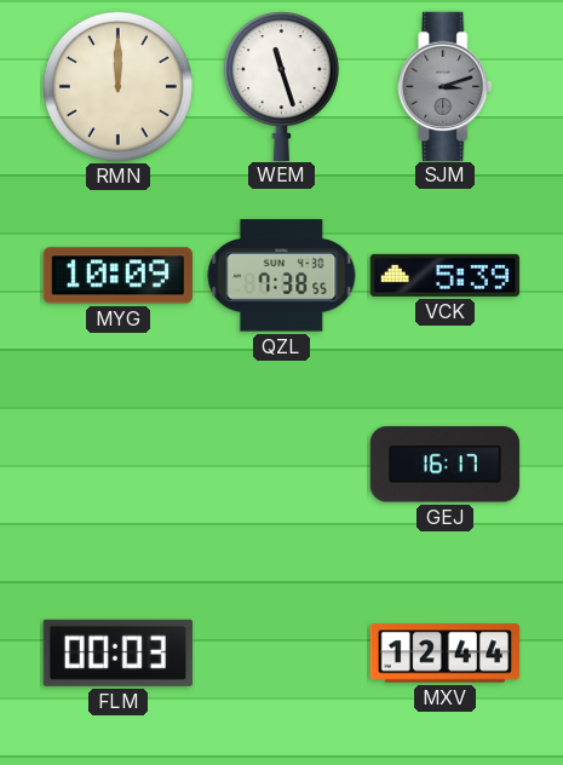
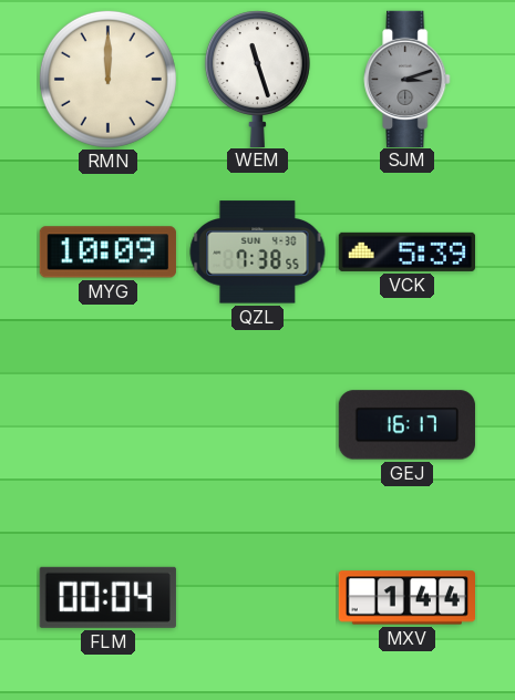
FLM: 00:03 -> 00:04 (107, 597)
MXV: 12:44 -> 1:44 (406, 598)
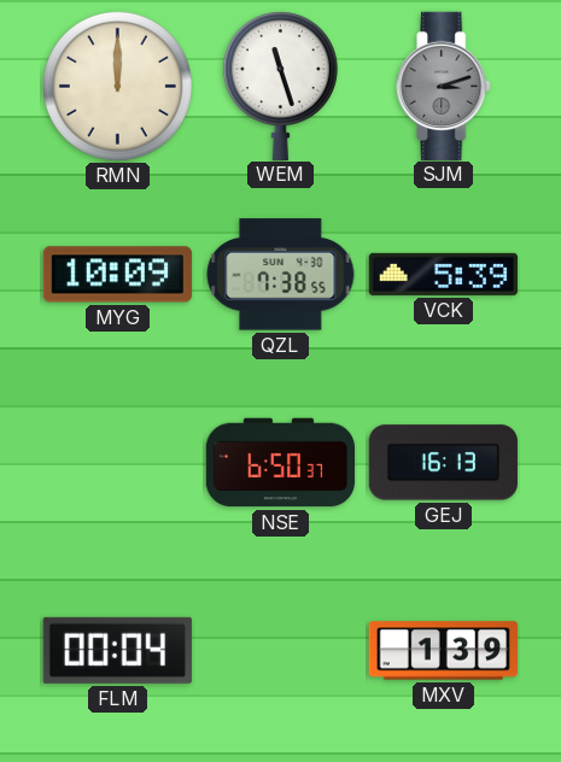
NSE: none -> 6:50 (280, 463)
GEJ: 16:17 -> 16:13 (443, 463)
MXV: 1:44 -> 1:39 (443, 651)
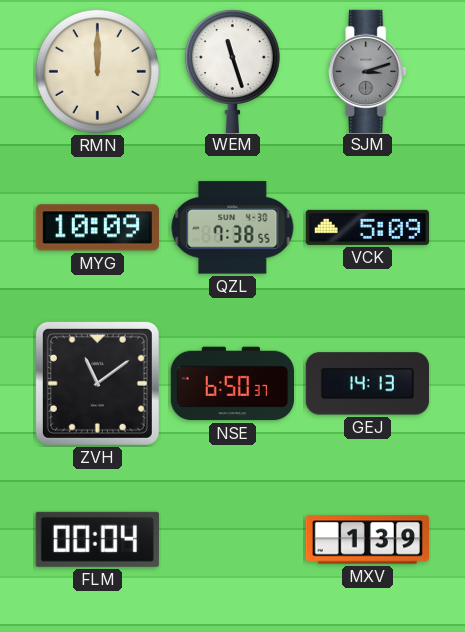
VCK: 5:39 -> 5:09 (367, 227)
ZVH: none -> 11:09 (97, 383)
GEJ: 16:13 -> 14:13 (367, 384)
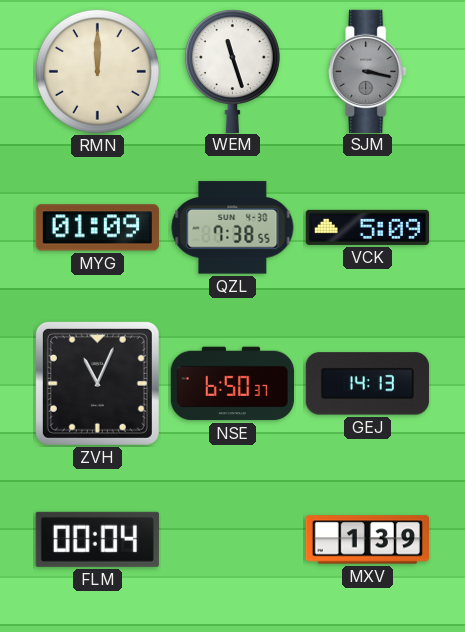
SJM: 3:12 -> 3:17 (368, 71)
MYG: 10:09 -> 01:09 (97, 228)
ZVH: 11:09 -> 11:04 (97, 383)
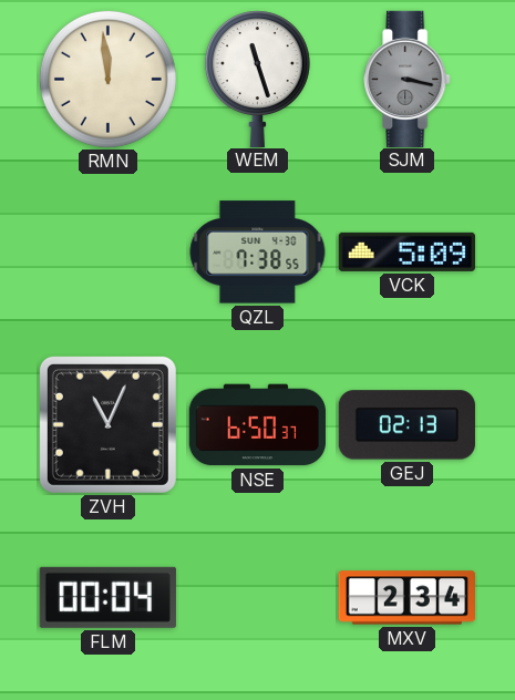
RMN: 12:00 -> 11:59 (107, 79)
MYG: 01:09 -> none (97, 228)
GEJ: 14:13 -> 02:13 (406, 425)
MXV: 1:39 -> 2:34 (406, 598)
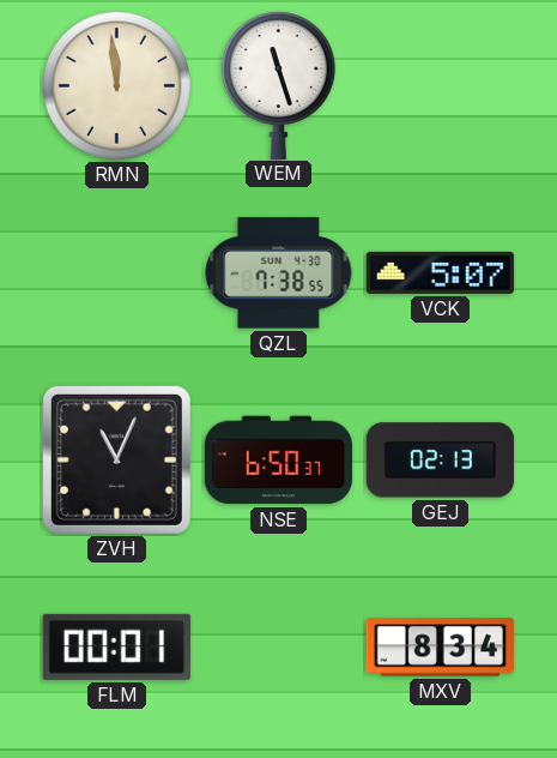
SJM: 3:17 -> none (408, 79)
VCK: 5:09 -> 5:07 (440, 272)
FLM: 00:04 -> 00:01 (116, 646)
MXV: 2:34 -> 8:34 (440, 648)
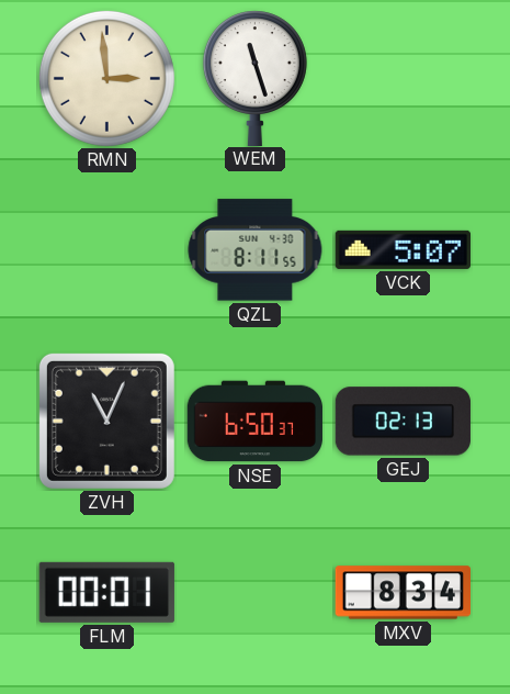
RMN: 11:59 -> 2:59 (106, 78)
QZL: 7:38 -> 8:11 (256, 250)
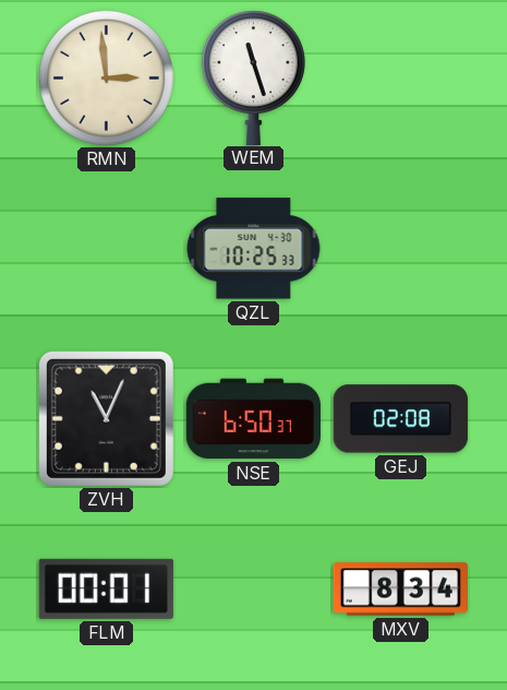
QZL: 8:11 -> 10:25 (254, 249)
VCK: 5:07 -> none (403, 249)
GEJ: 02:13 -> 02:08 (400, 419)
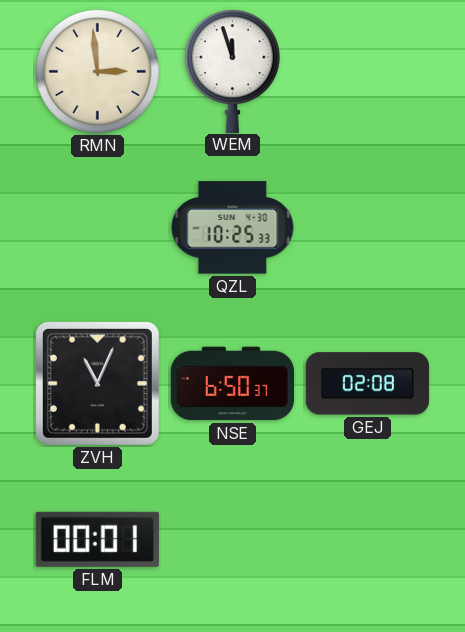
WEM: 11:27 -> 11:57 (232, 71)
MXV: 8:34 -> none (400, 590)
